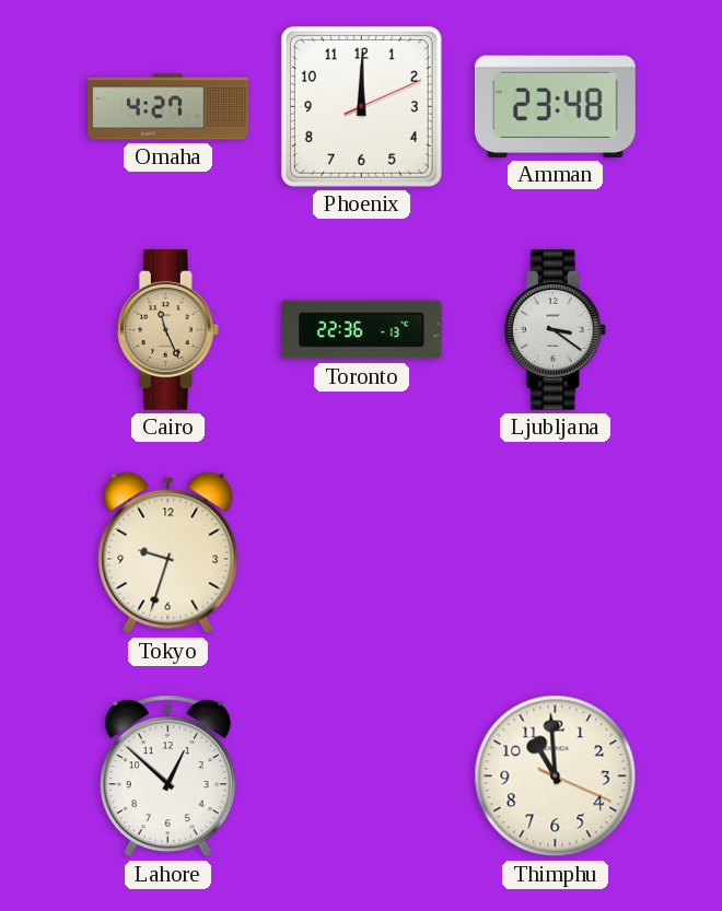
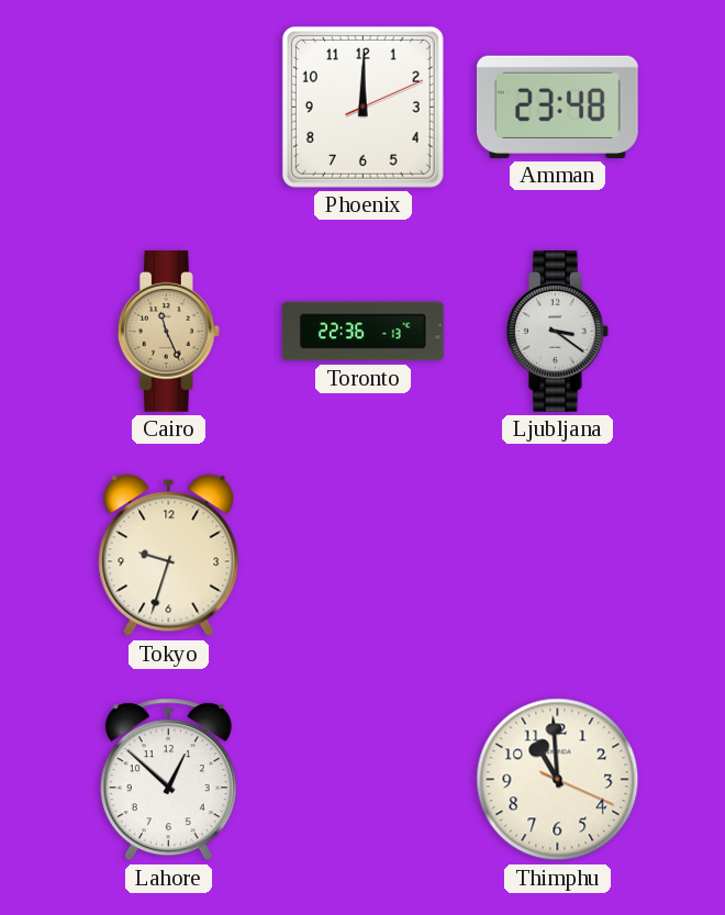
Omaha: 4:27 -> none (168, 107)
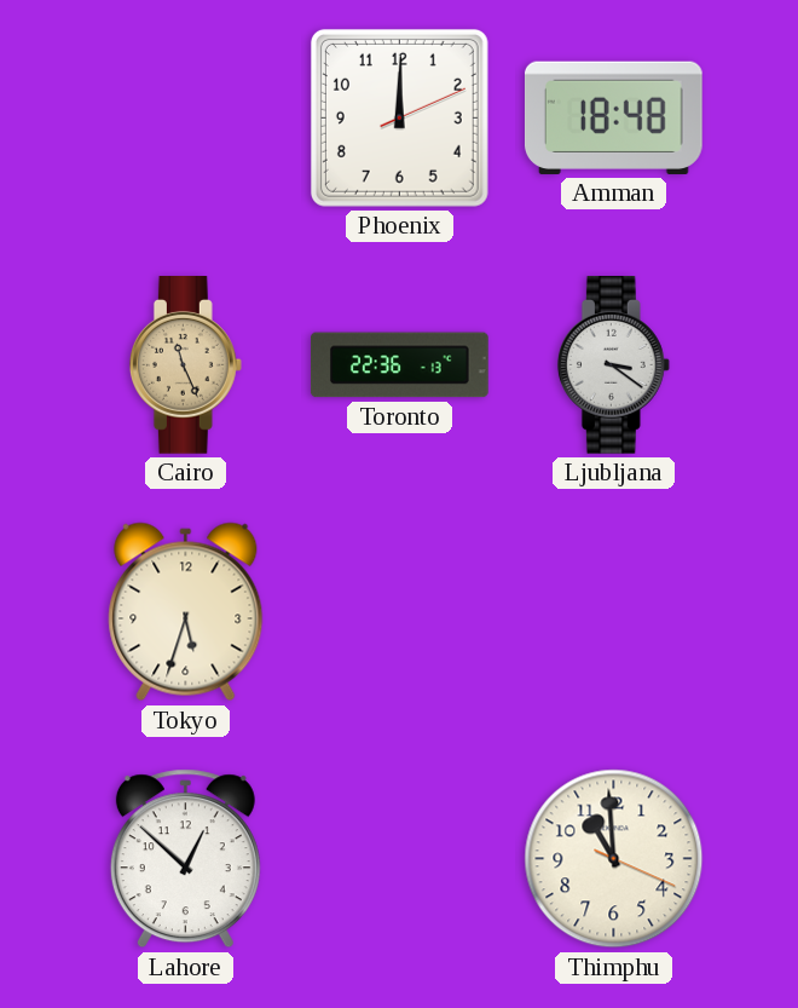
Amman: 23:48 -> 18:48 (613, 117)
Tokyo: 9:33 -> 5:33 (186, 612)
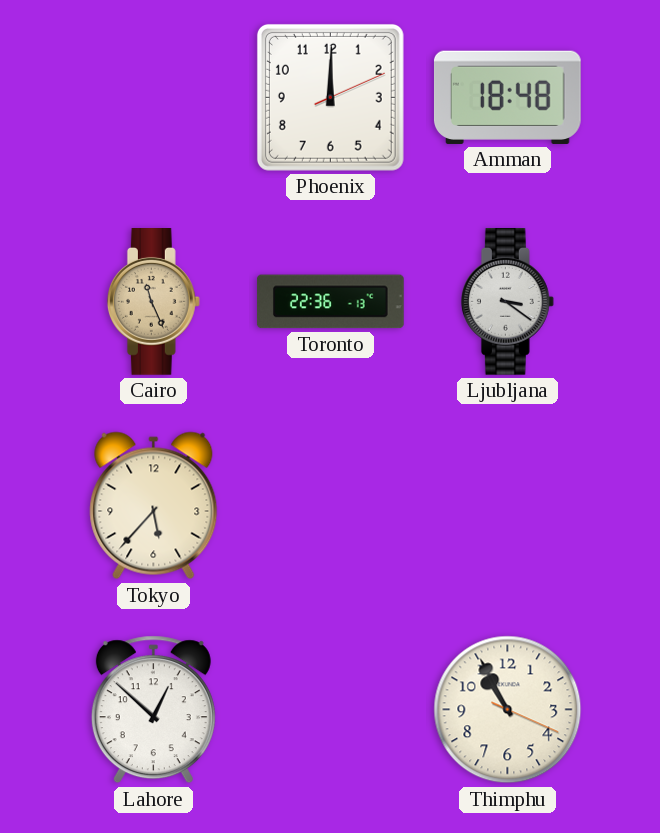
Tokyo: 5:33 -> 5:37 (154, 506)
Thimphu: 10:59 -> 10:55 (508, 710)
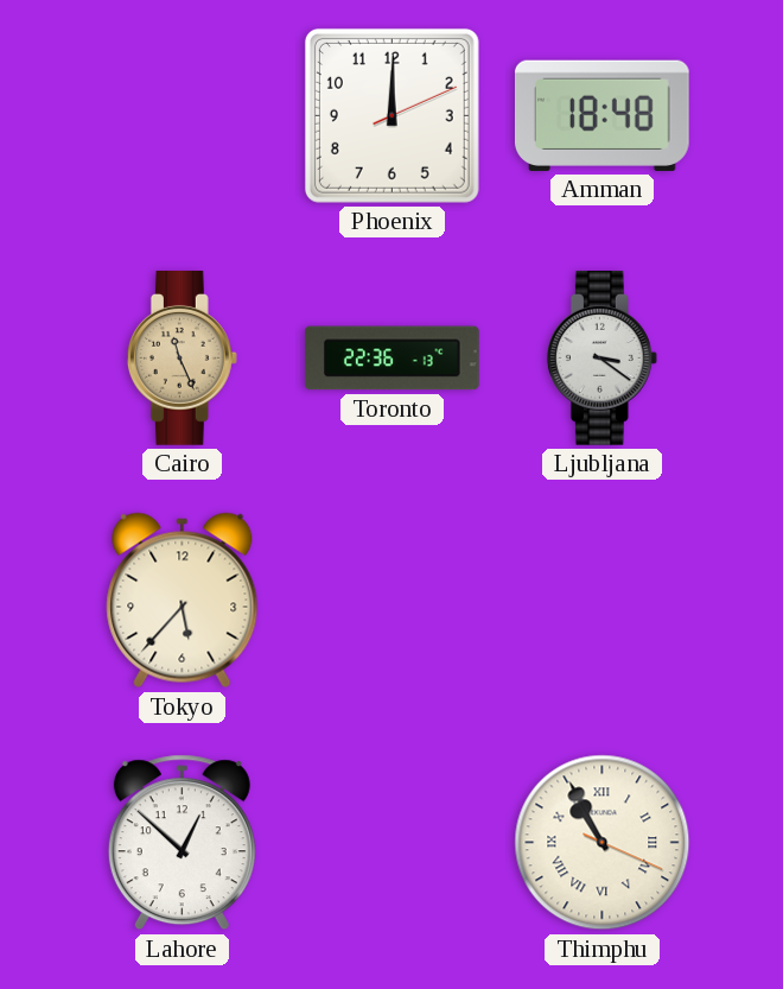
Thimphu numerals: Arabic -> Roman (603, 843)
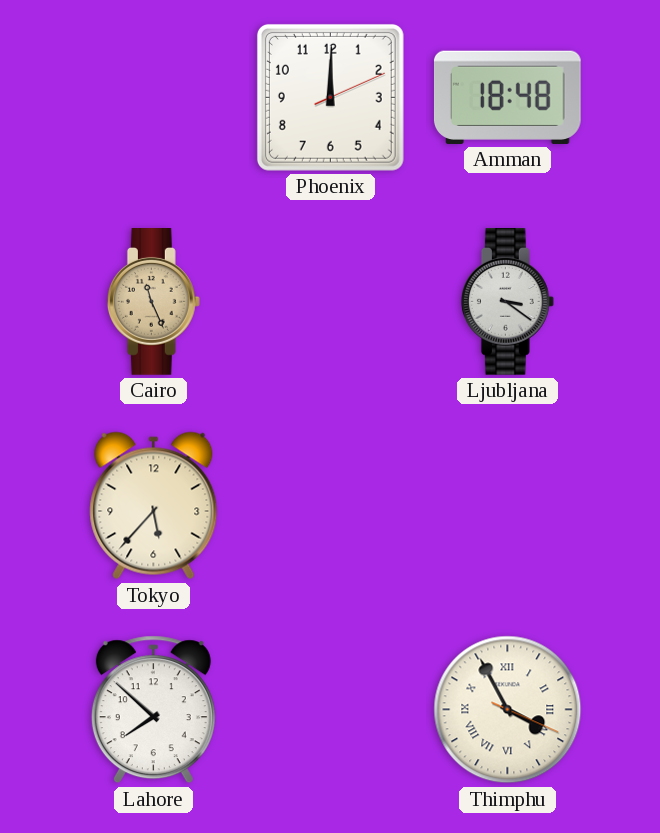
Toronto: 22:36 -> none (393, 359)
Lahore: 12:52 -> 7:52 (153, 710)
Thimphu: 10:55 -> 3:55 (508, 710)
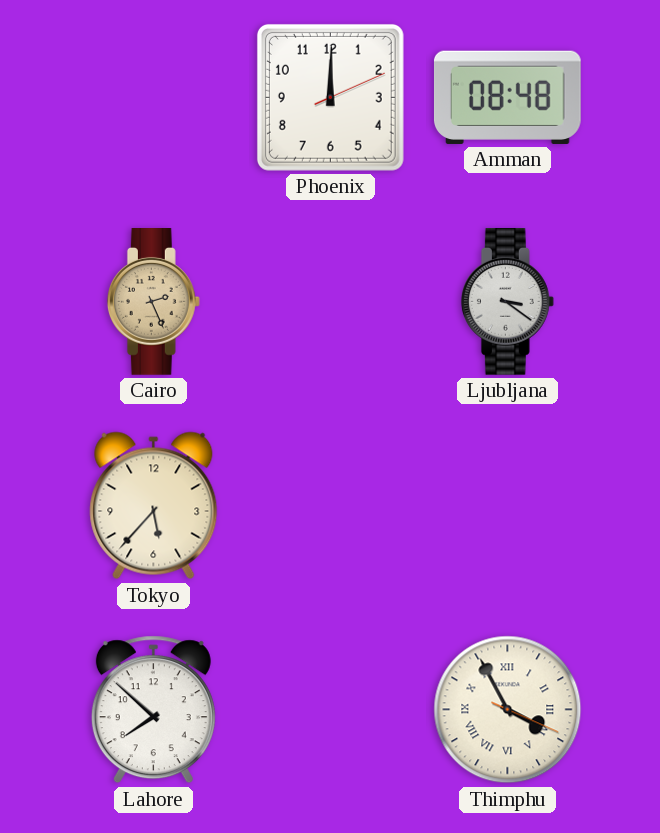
Amman: 18:48 -> 08:48 (507, 97)
Cairo: 11:26 -> 2:26 (153, 302)
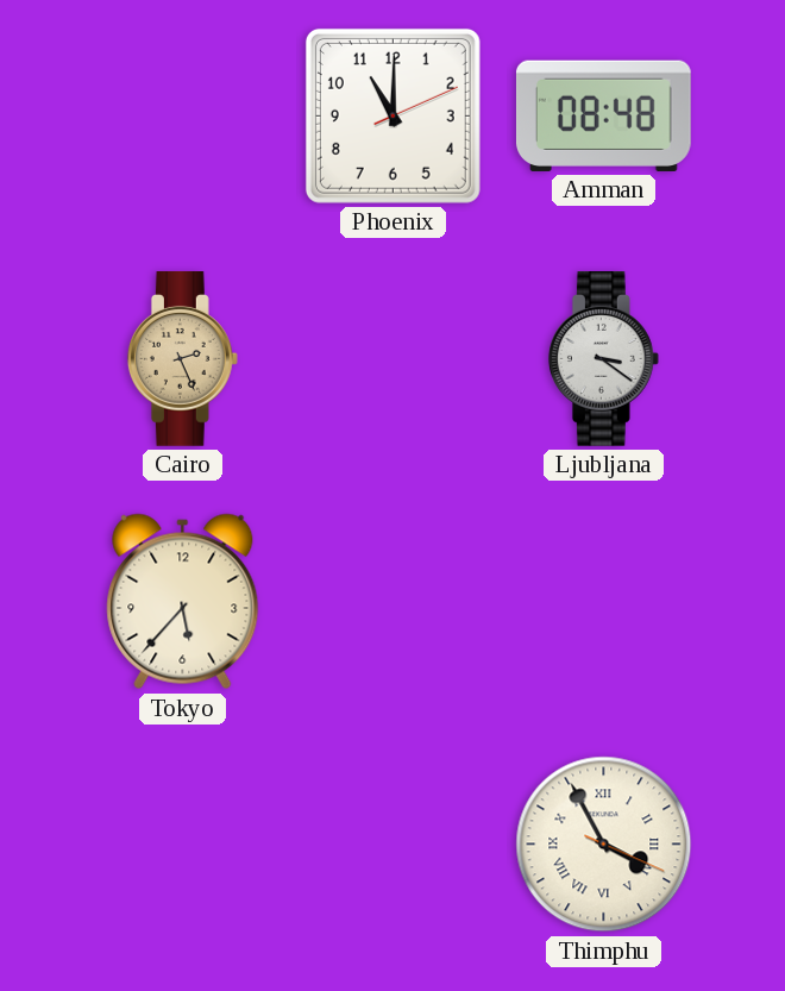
Phoenix: 12:00 -> 11:00 (392, 115)
Lahore: 7:52 -> none (153, 710)
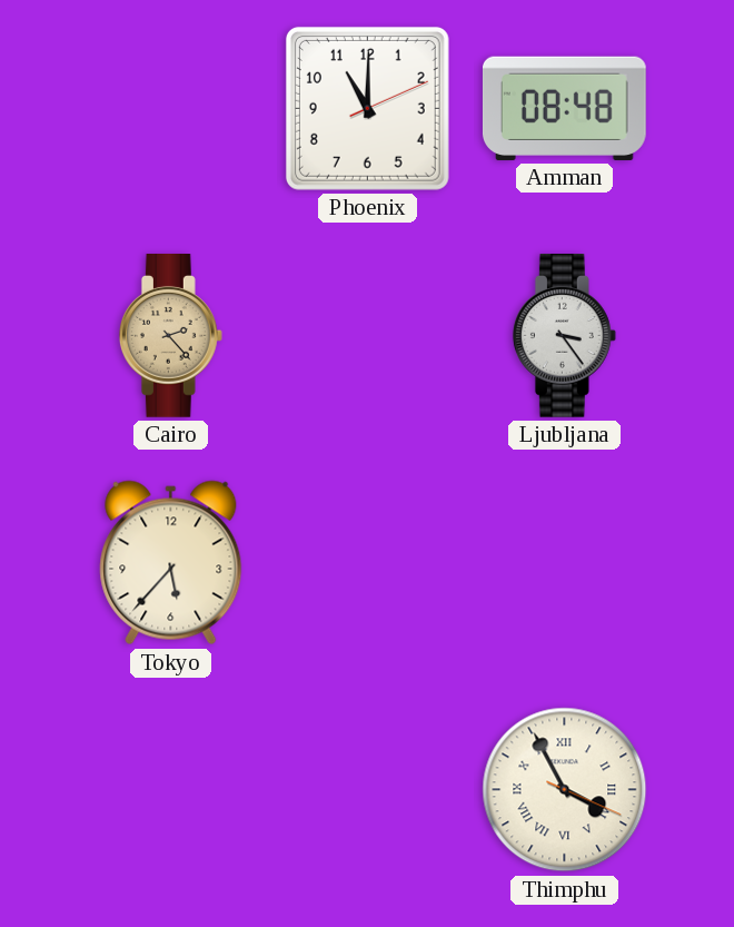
Cairo: 2:26 -> 2:23 (170, 336)
Ljubljana: 3:21 -> 3:24 (564, 336)
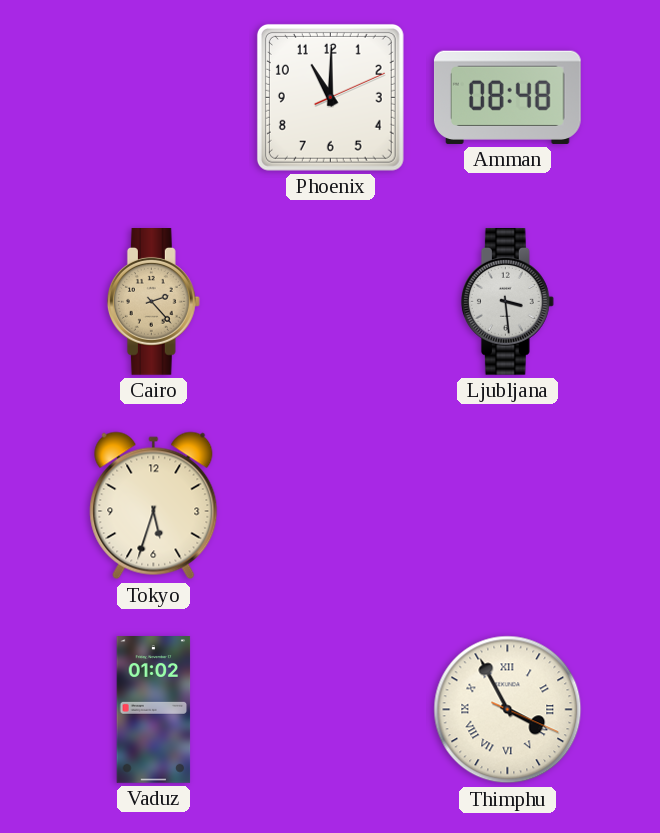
Ljubljana: 3:24 -> 3:29 (507, 302)
Tokyo: 5:37 -> 5:33 (154, 506)
Vaduz: none -> 01:02 (154, 710)
